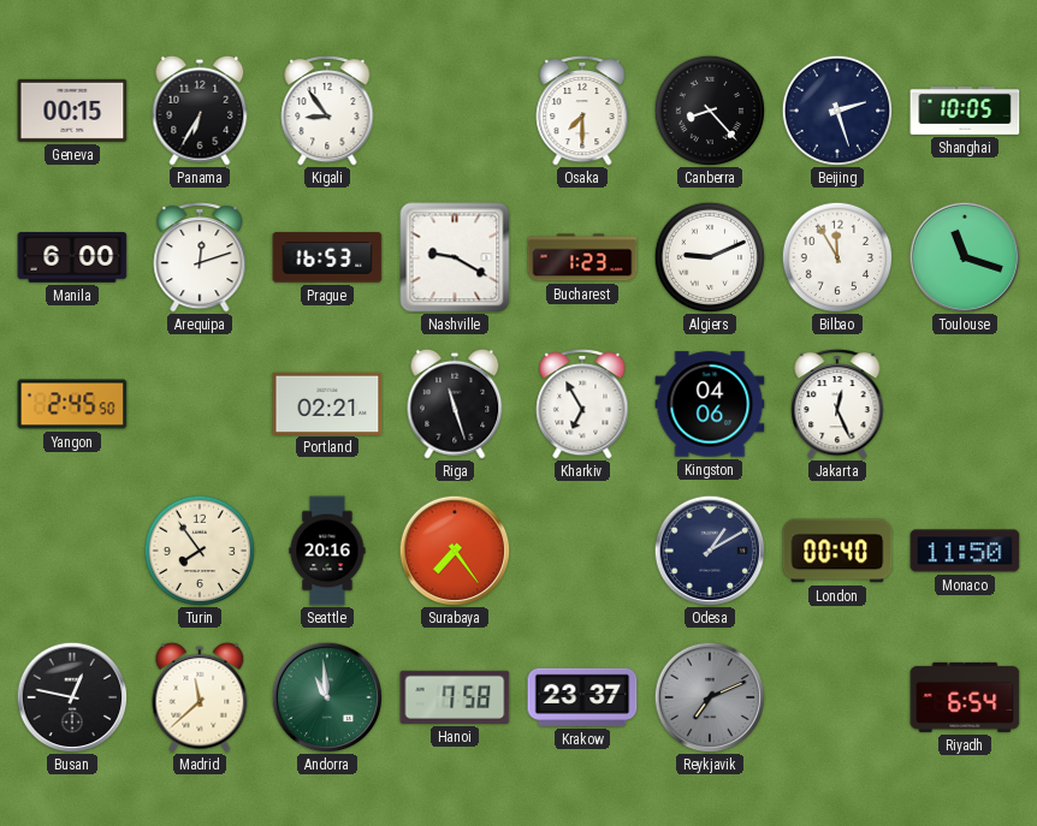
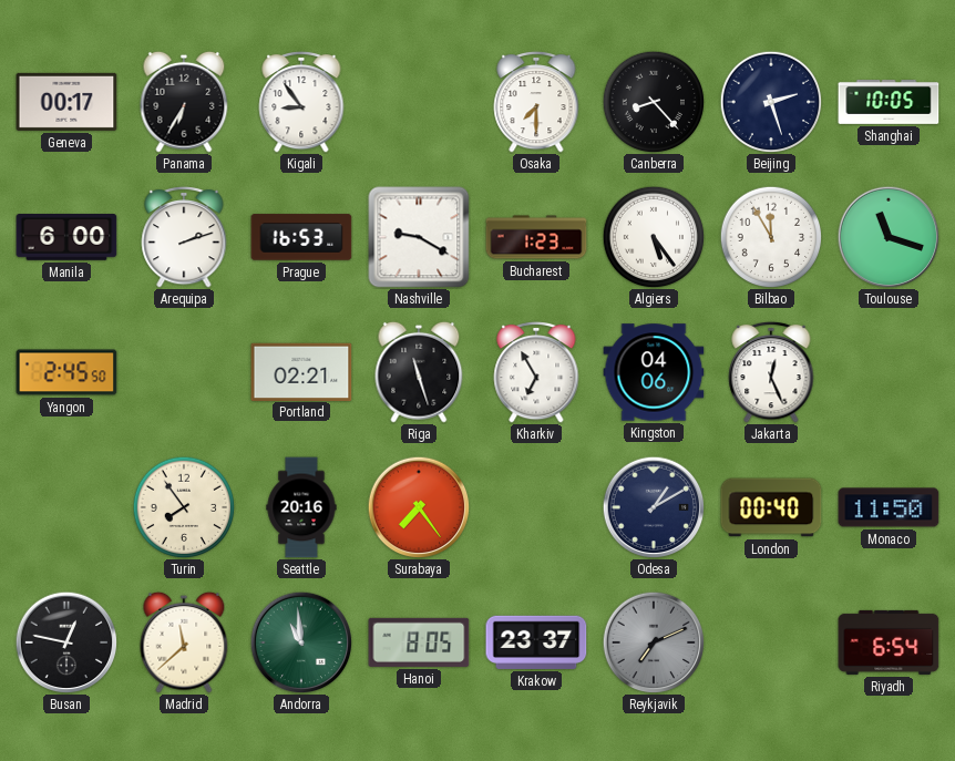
Geneva: 00:15 -> 00:17 (66, 102)
Arequipa: 12:12 -> 2:12 (184, 237)
Algiers: 9:11 -> 5:24 (654, 237)
Hanoi: 7:58 -> 8:05 (419, 642)
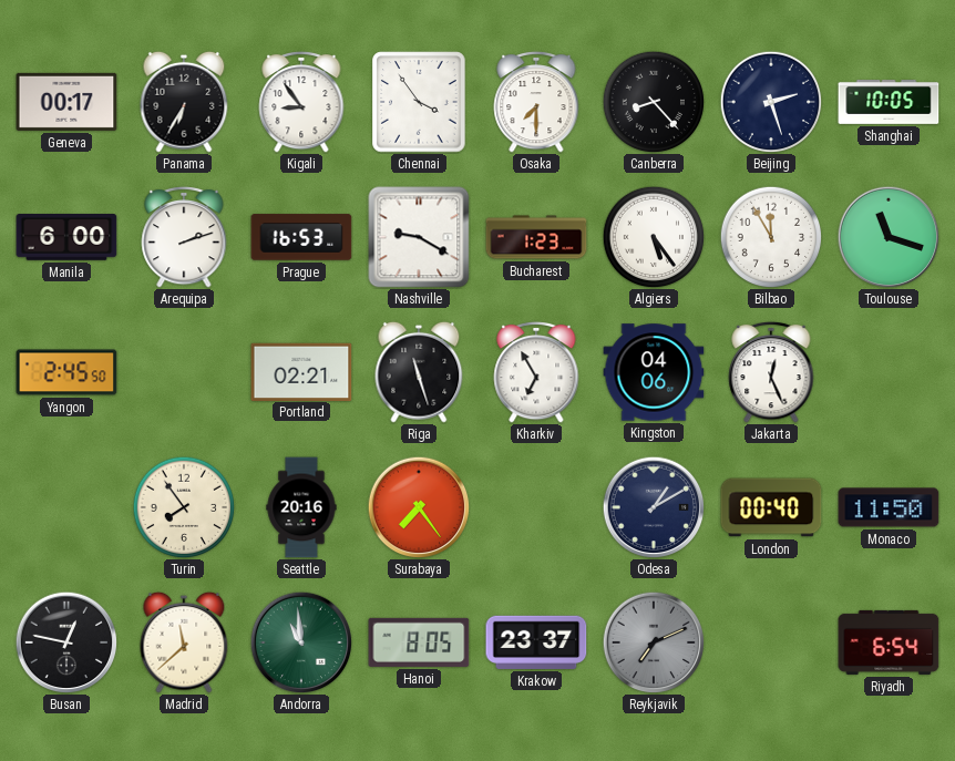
Chennai: none -> 3:54 (419, 102)
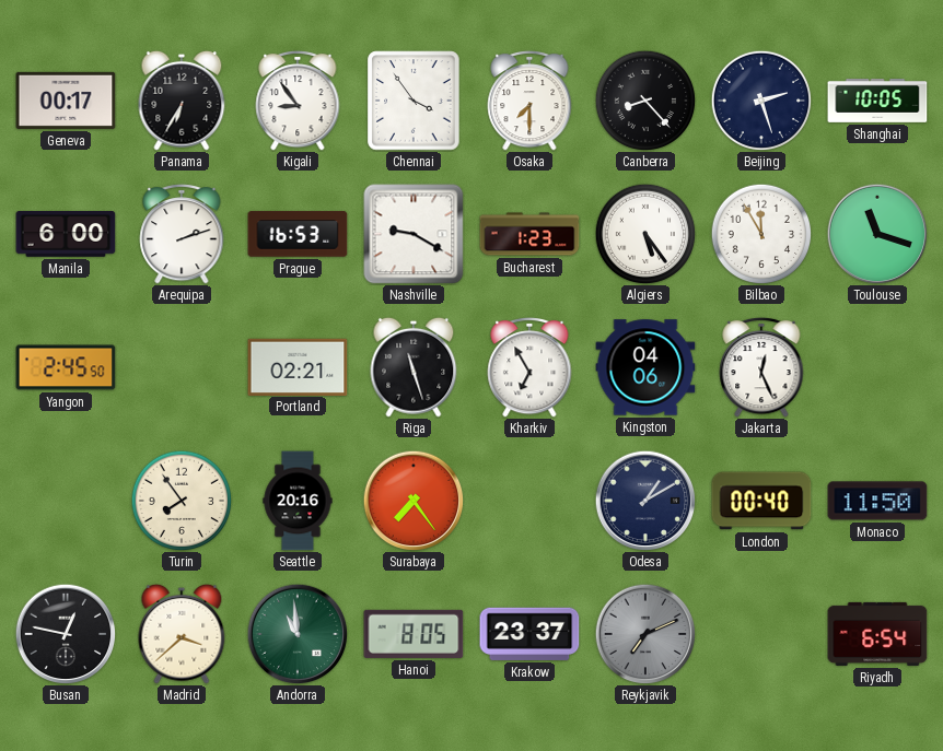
Madrid: 11:38 -> 3:38 (182, 634)
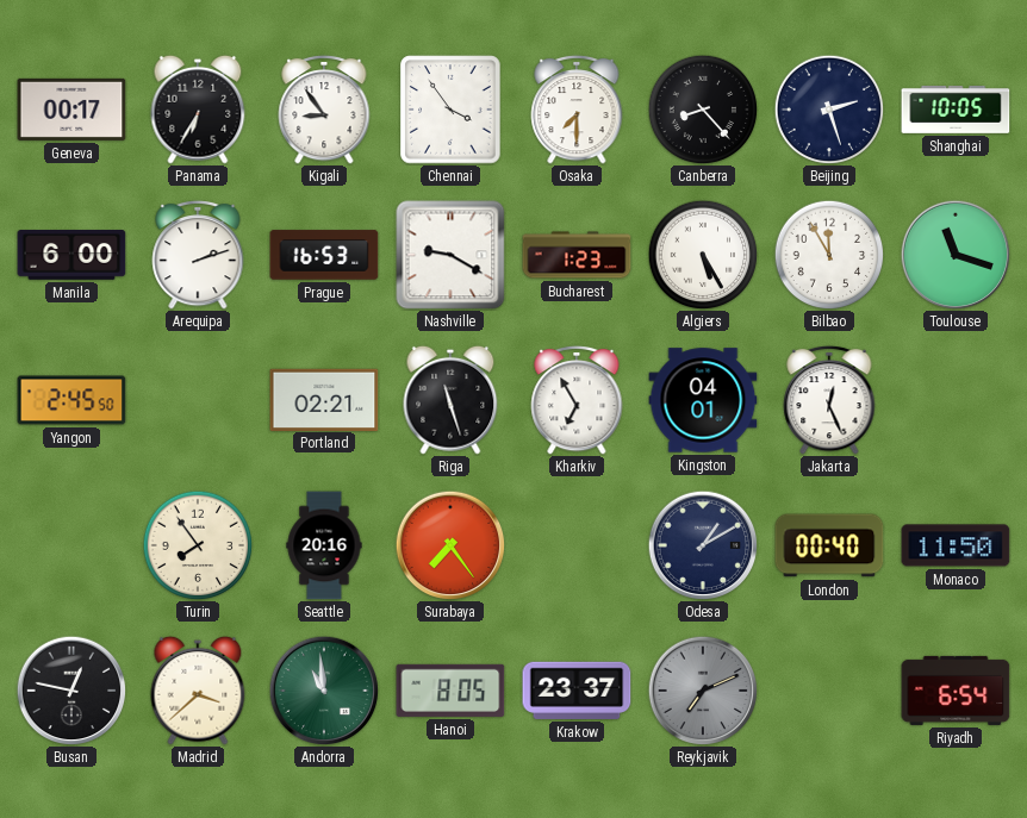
Algiers: 5:24 -> 5:25 (703, 255)
Kingston: 04:06 -> 04:01 (703, 400)
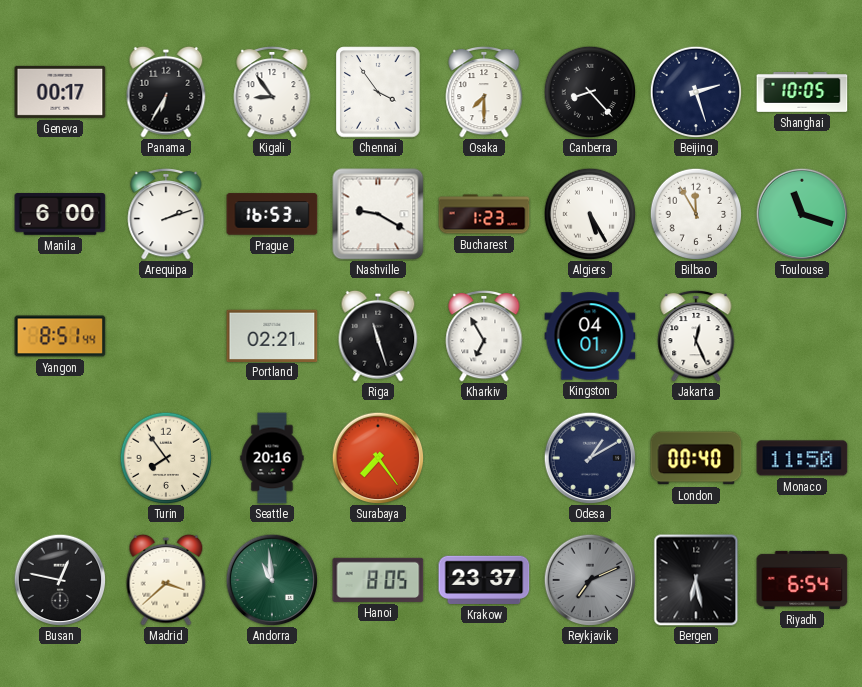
Yangon: 2:45 -> 8:51 (60, 336)
Bergen: none -> 6:28 (696, 580)
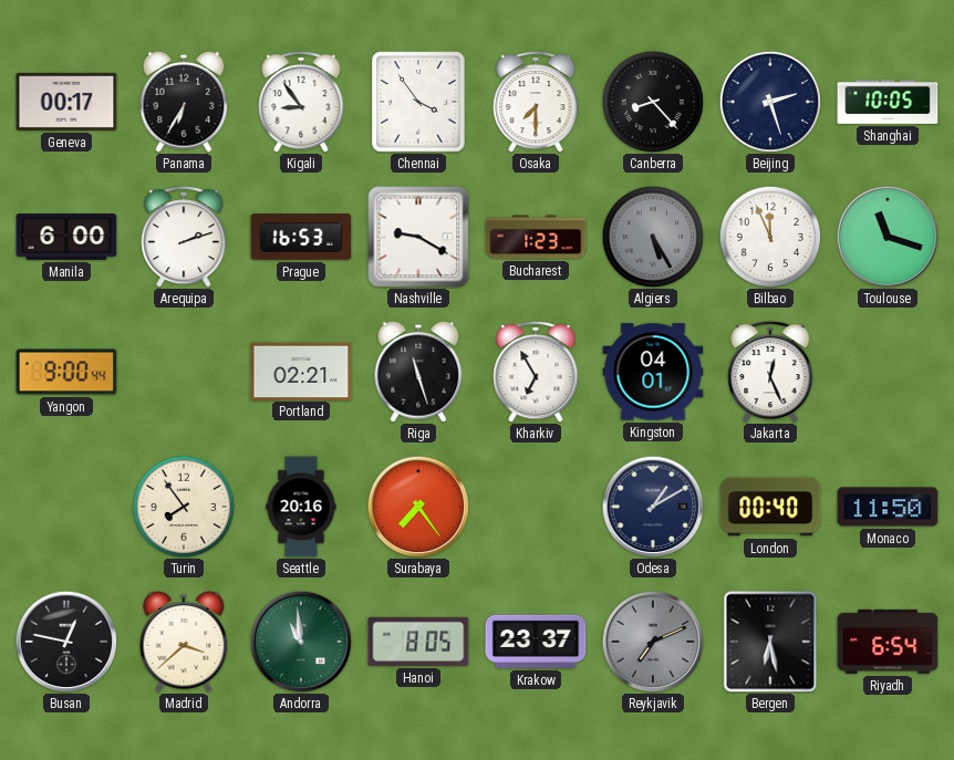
Algiers dial: white -> grey (653, 237)
Bilbao: 11:55 -> 11:56 (770, 237)
Yangon: 8:51 -> 9:00 (66, 372)
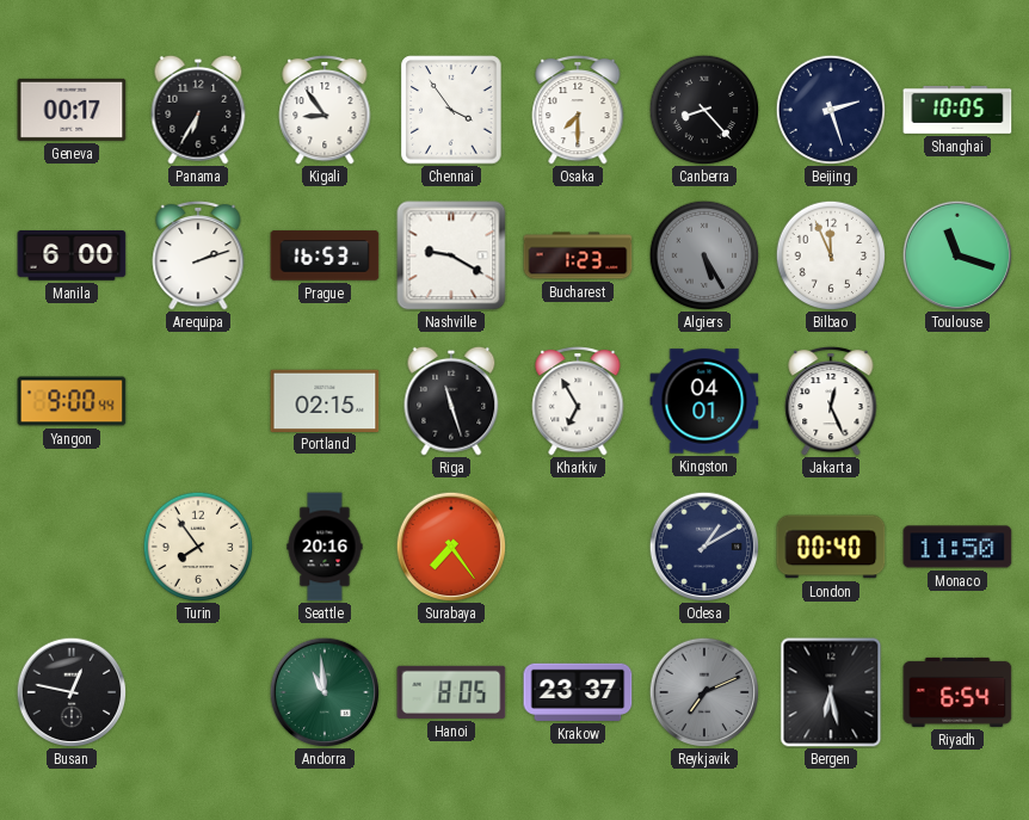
Portland: 02:21 -> 02:15 (325, 400)
Madrid: 3:38 -> none (184, 642)
